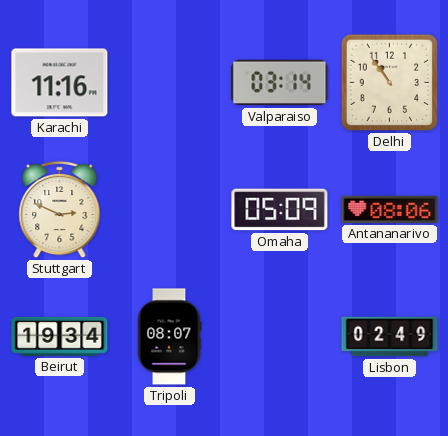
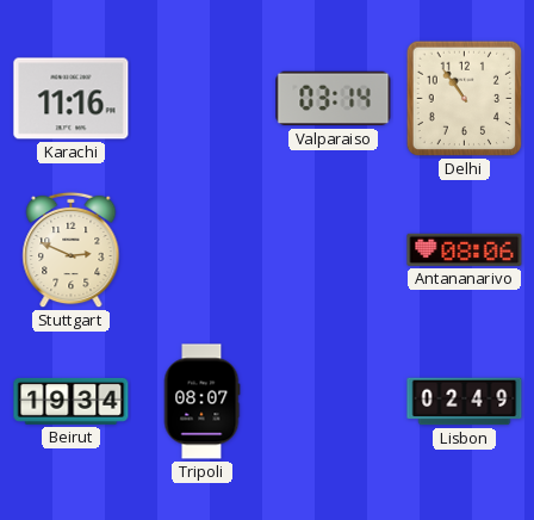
Omaha: 05:09 -> none (280, 210)
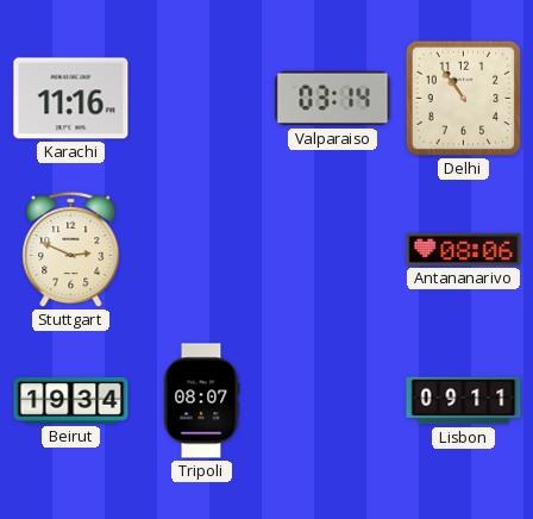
Lisbon: 02:49 -> 09:11 (464, 401)
